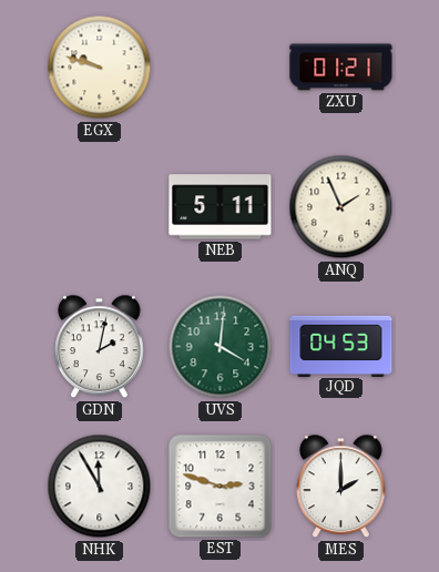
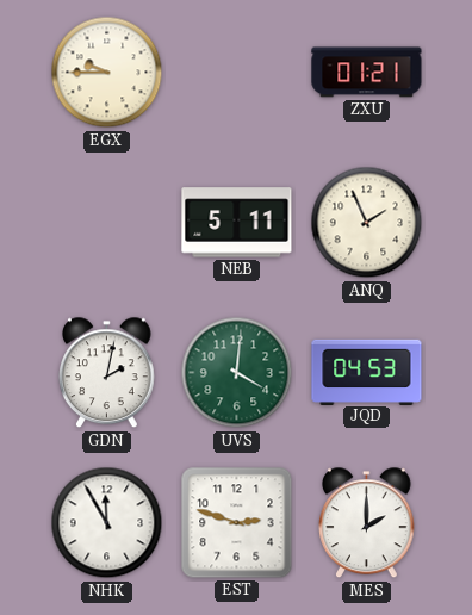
EGX: 9:48 -> 9:45 (107, 73)
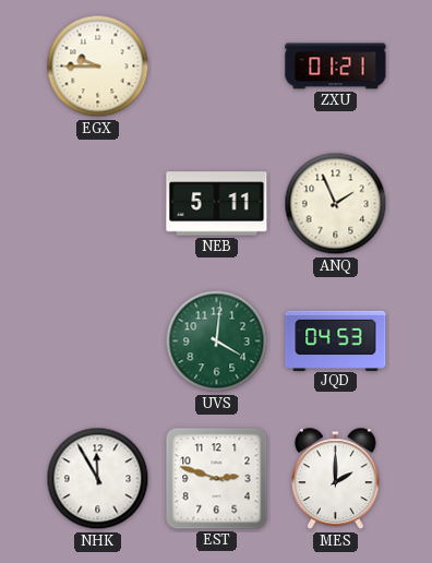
GDN: 2:02 -> none (107, 373)
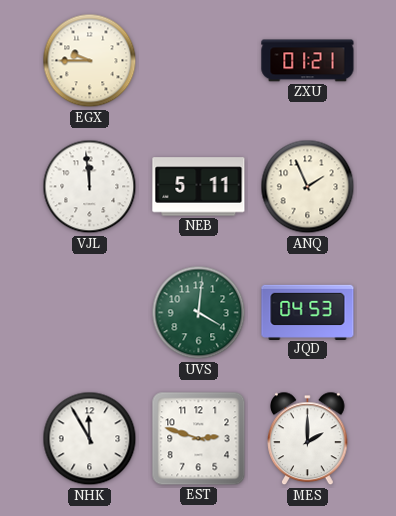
VJL: none -> 11:59 (90, 187)
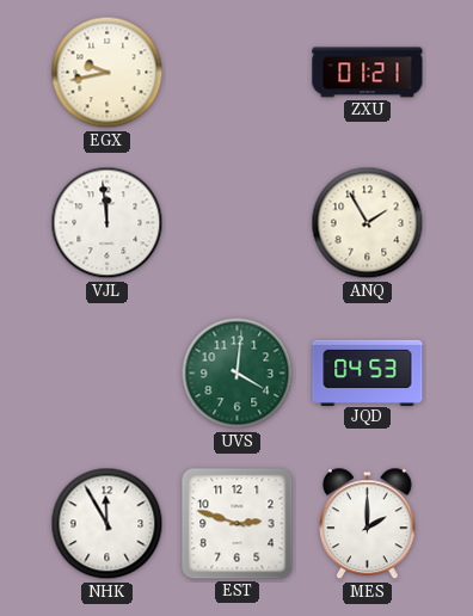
EGX: 9:45 -> 9:43 (107, 73)
NEB: 5:11 -> none (199, 187)
ANQ: 1:56 -> 1:55 (368, 223)
